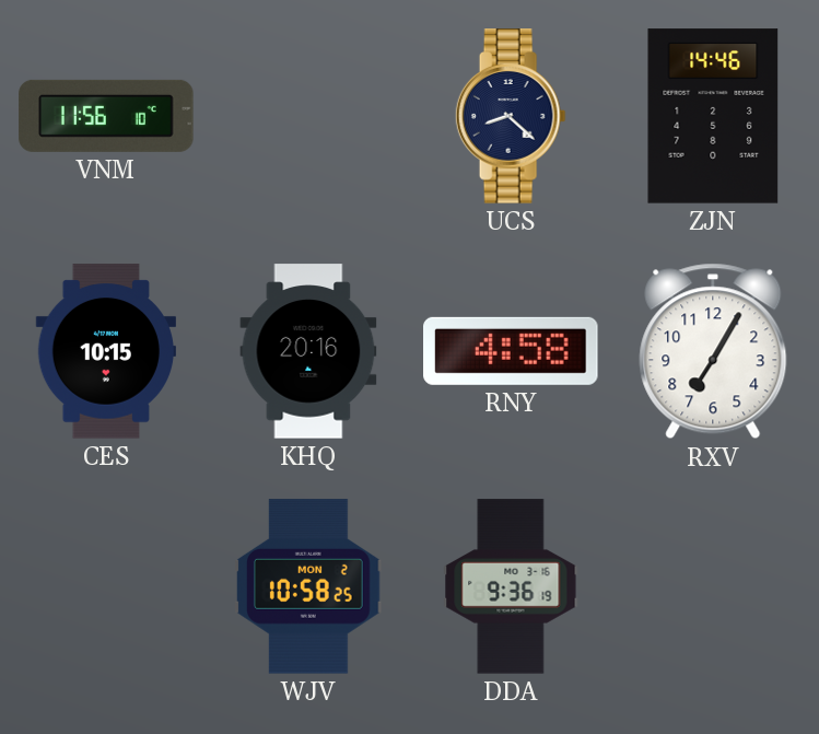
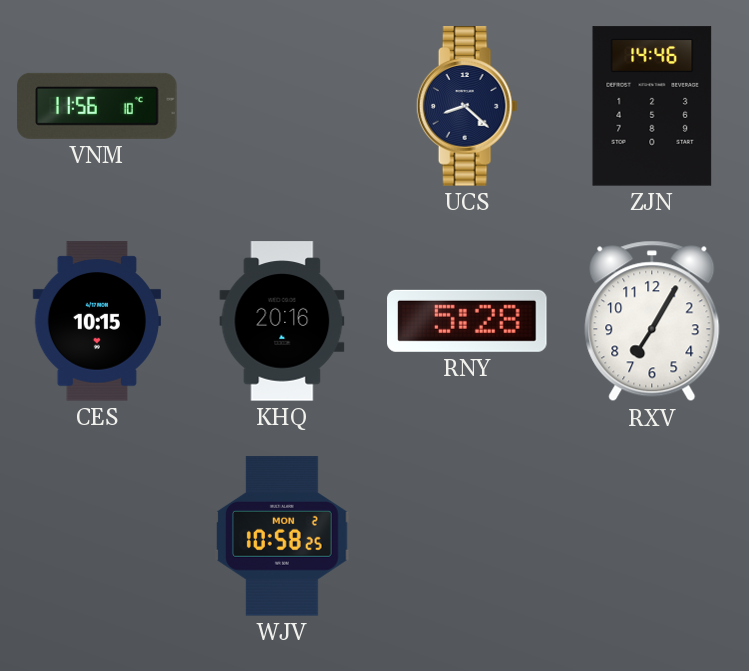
RNY: 4:58 -> 5:28 (467, 321)
DDA: 9:36 -> none (511, 586)
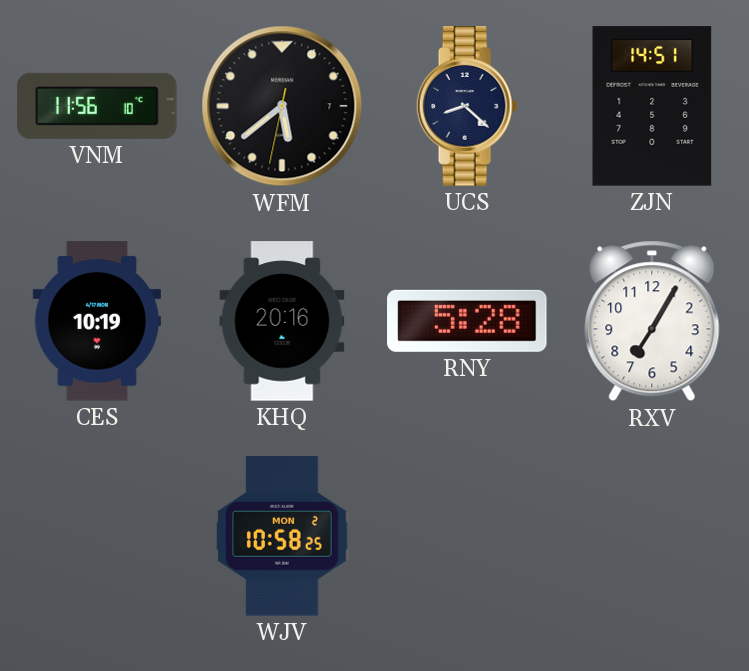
WFM: none -> 5:38 (282, 106)
ZJN: 14:46 -> 14:51 (652, 106)
CES: 10:15 -> 10:19 (96, 321)
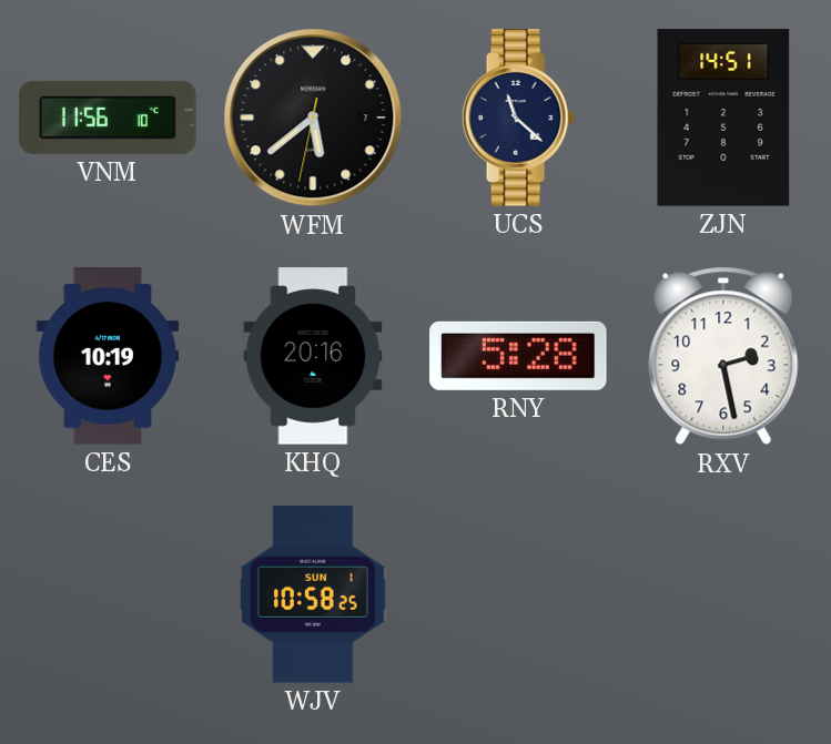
UCS: 8:22 -> 11:22 (518, 118)
RXV: 7:05 -> 2:28 (723, 356)
WJV date: MON 2 -> SUN 1 (314, 594)
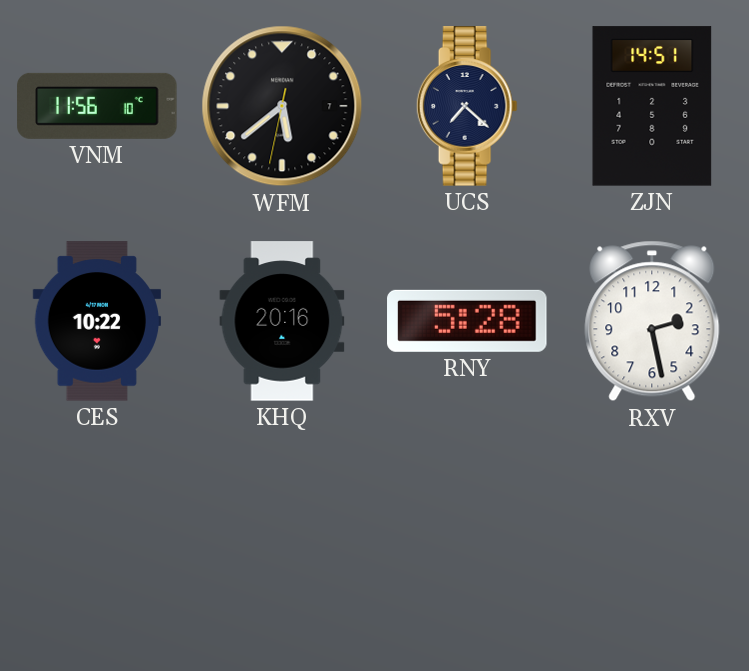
UCS: 11:22 -> 7:22 (467, 106)
CES: 10:19 -> 10:22 (96, 321)
WJV: 10:58 -> none (314, 594)
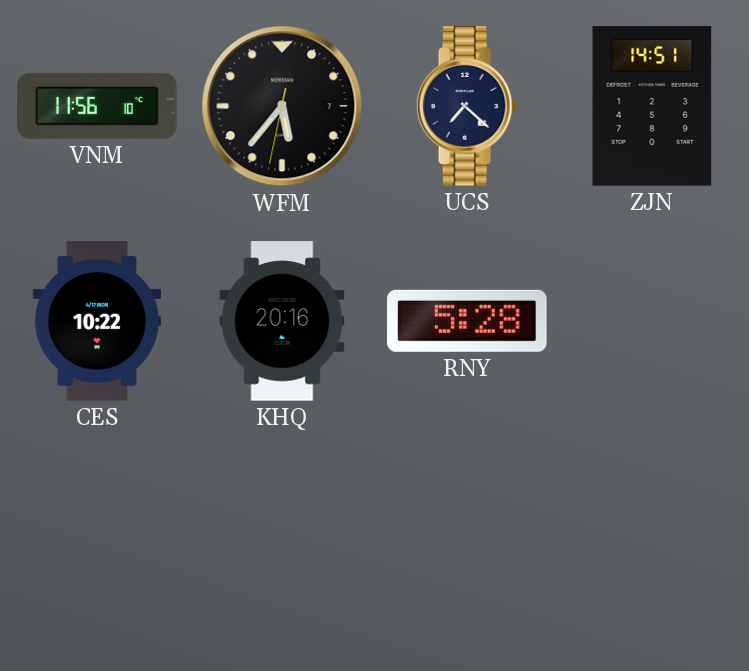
WFM: 5:38 -> 5:36 (282, 106)
RXV: 2:28 -> none (652, 321)
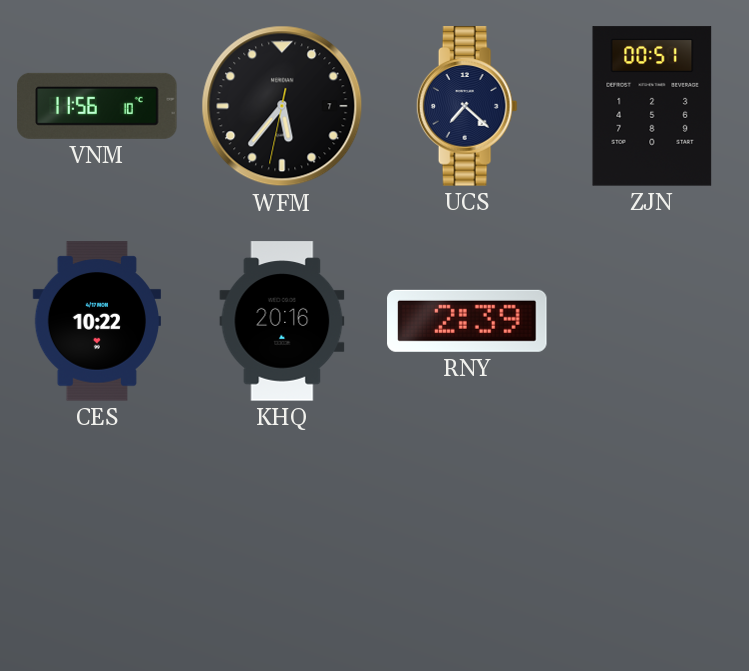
ZJN: 14:51 -> 00:51 (652, 106)
RNY: 5:28 -> 2:39 (467, 321)
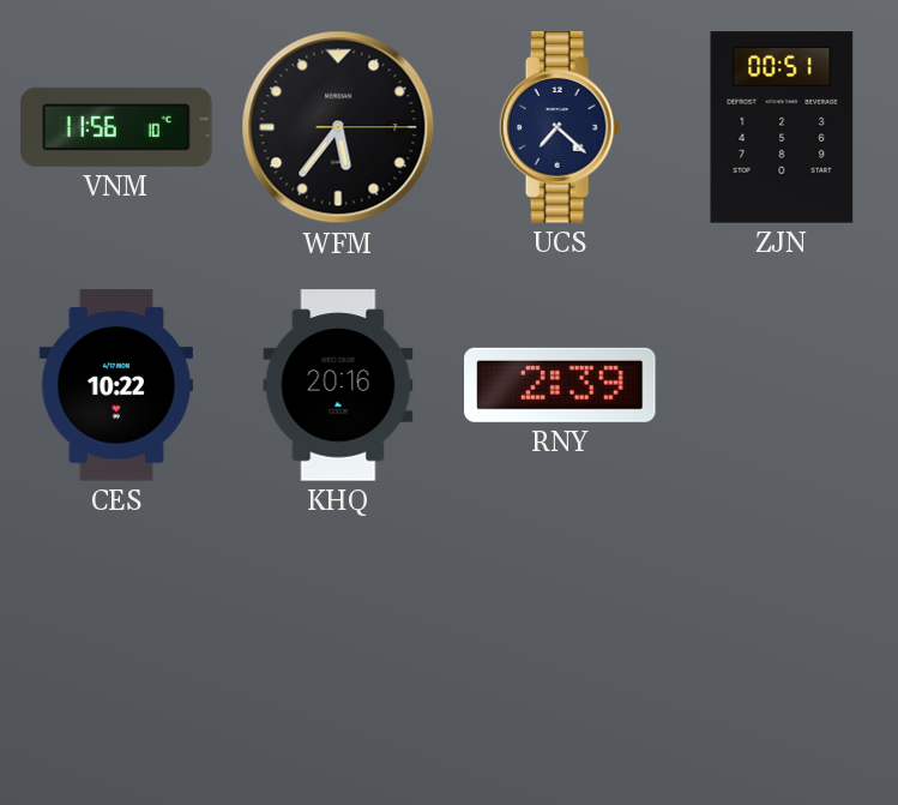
WFM: 5:36:32 -> 5:36:15 (338, 127)
